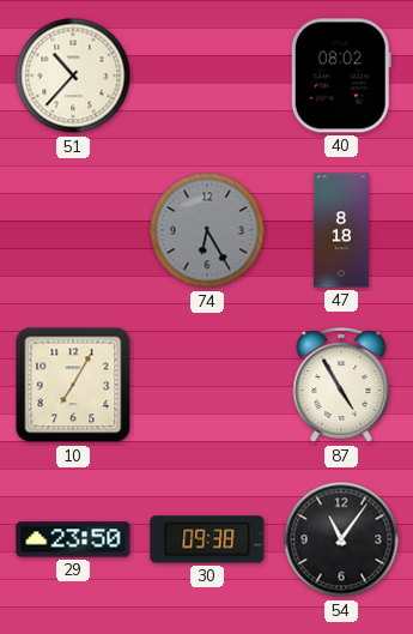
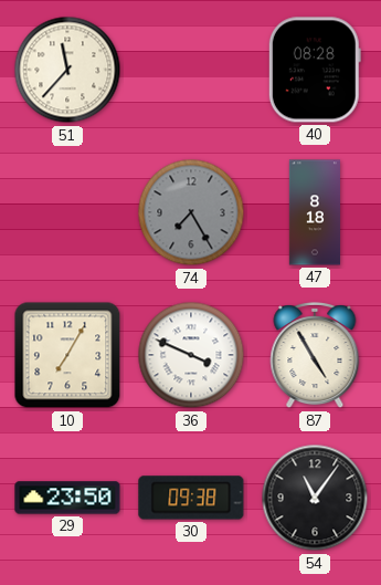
51: 10:37 -> 11:37 (67, 70)
40: 08:02 -> 08:28 (315, 70)
74: 6:25 -> 7:25 (191, 212)
36: none -> 3:49 (191, 355)
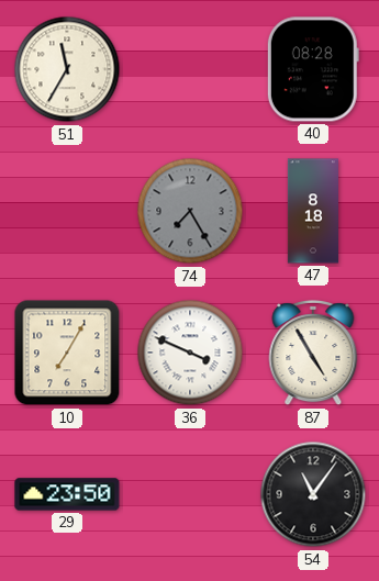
51: 11:37 -> 11:35 (67, 69)
30: 09:38 -> none (191, 498)
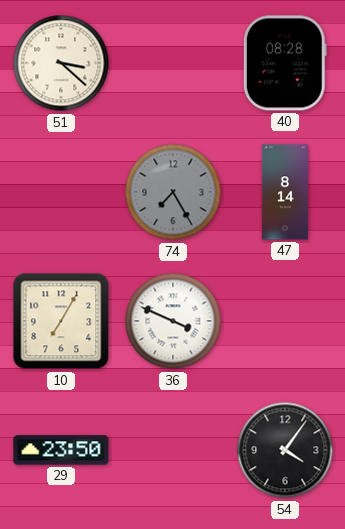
51: 11:35 -> 3:22 (61, 63)
47: 8:18 -> 8:14 (285, 192)
87: 4:55 -> none (313, 353)
54: 11:06 -> 4:06 (285, 450)
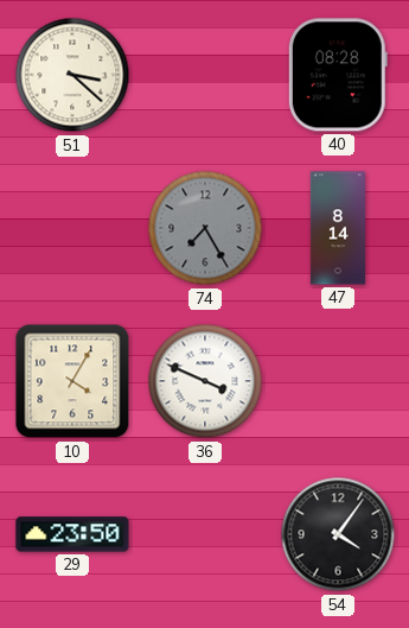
10: 7:05 -> 4:05 (72, 381)
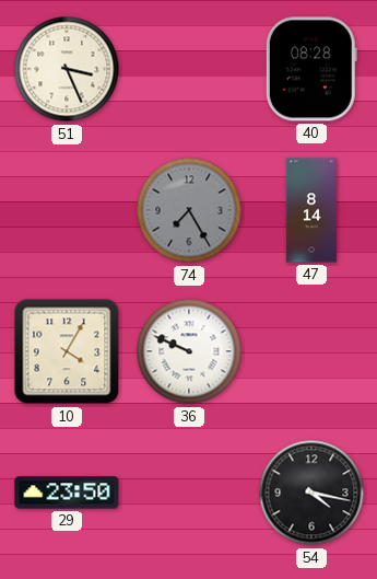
51: 3:22 -> 3:26 (67, 69)
36: 3:49 -> 9:49 (189, 351)
54: 4:06 -> 4:17 (311, 493)
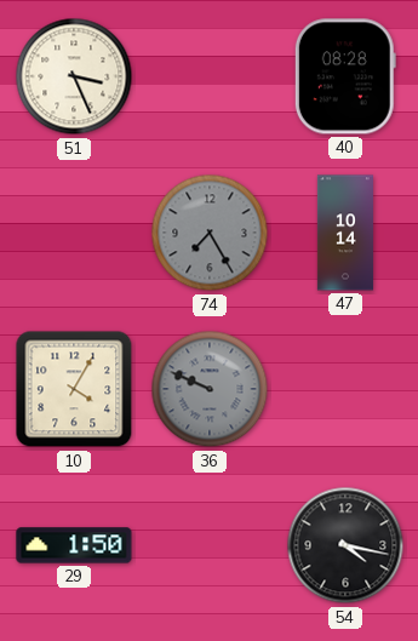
47: 8:14 -> 10:14 (345, 233)
36 dial: white -> grey (210, 389)
29: 23:50 -> 1:50 (74, 545)
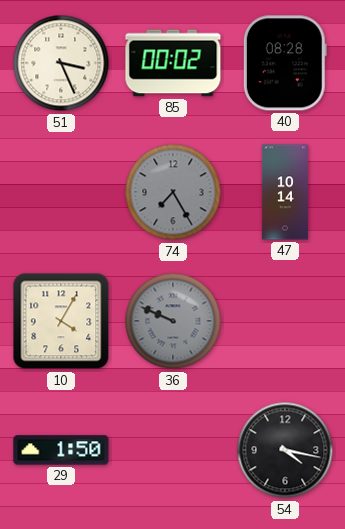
85: none -> 00:02 (173, 63)
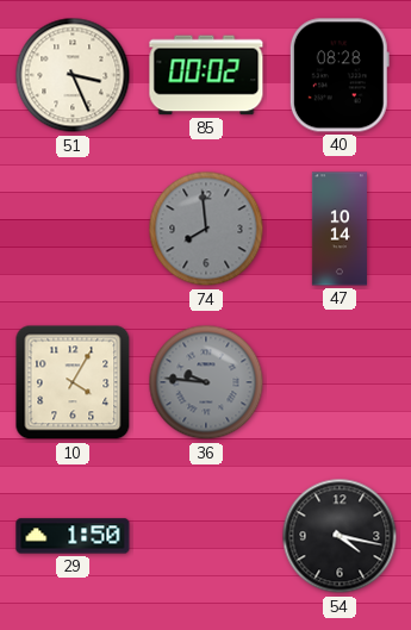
74: 7:25 -> 7:59 (206, 229)
36: 9:49 -> 9:46 (206, 382)
